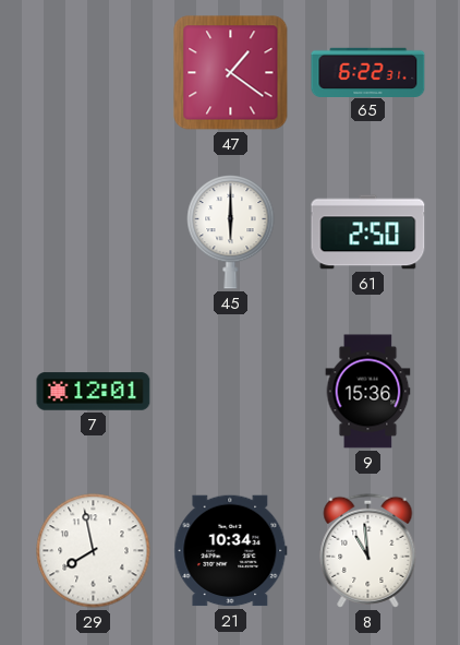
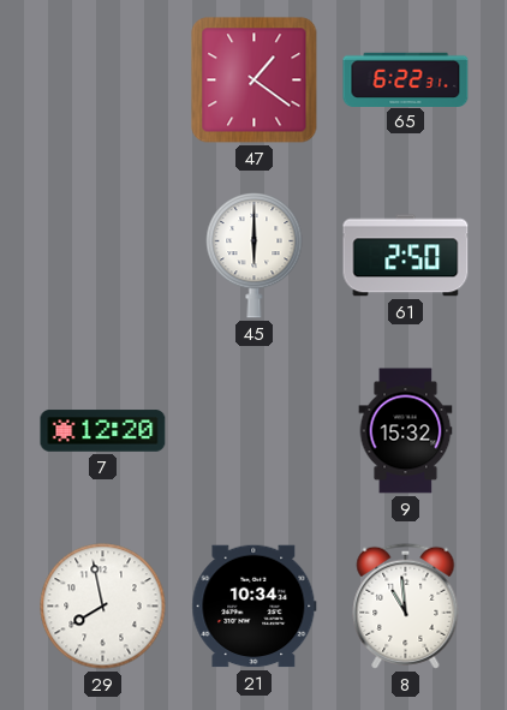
7: 12:01 -> 12:20 (103, 431)
9: 15:36 -> 15:32 (406, 431)
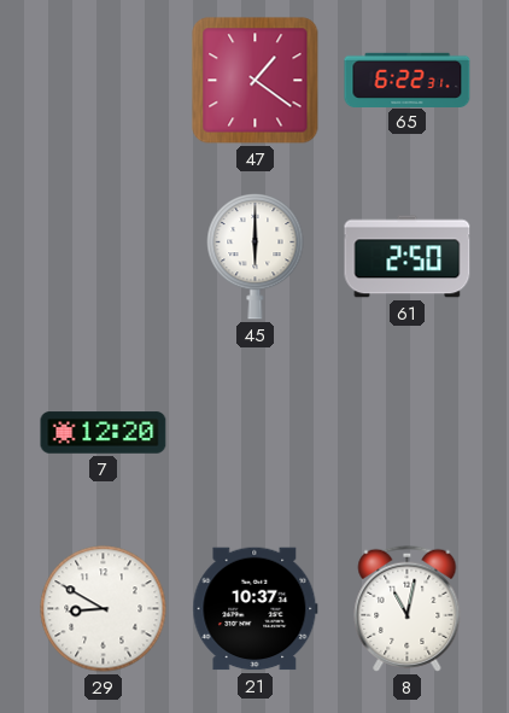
9: 15:32 -> none (406, 431)
29: 7:58 -> 8:50 (104, 609)
21: 10:34 -> 10:37 (256, 609)
8: 10:59 -> 11:02 (408, 608)
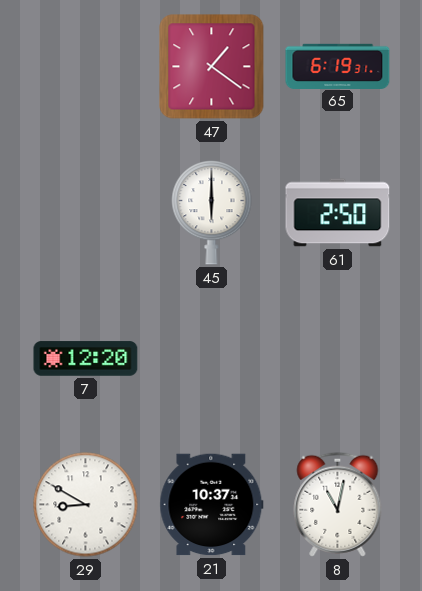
65: 6:22 -> 6:19 (338, 66)
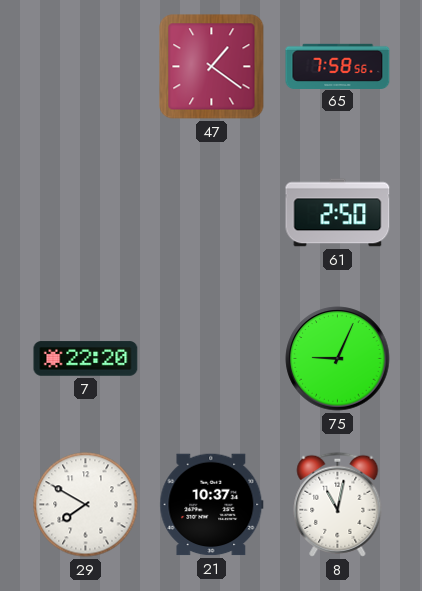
65: 6:19 -> 7:58 (338, 66)
45: 6:00 -> none (212, 213)
7: 12:20 -> 22:20 (86, 359)
75: none -> 9:04 (338, 359)
29: 8:50 -> 7:50 (86, 505)
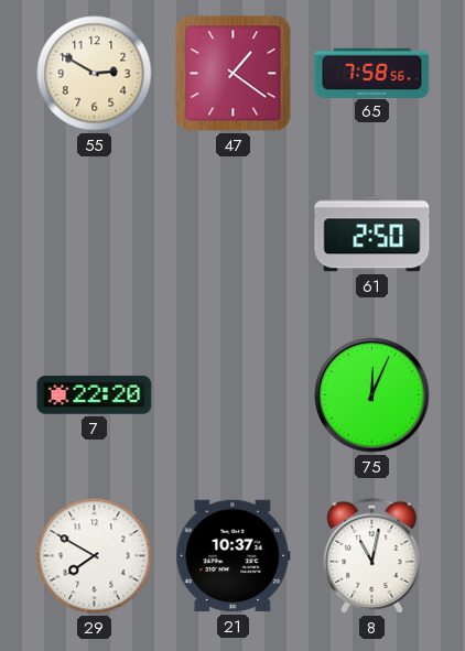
55: none -> 2:50 (95, 74)
75: 9:04 -> 12:04 (372, 395)
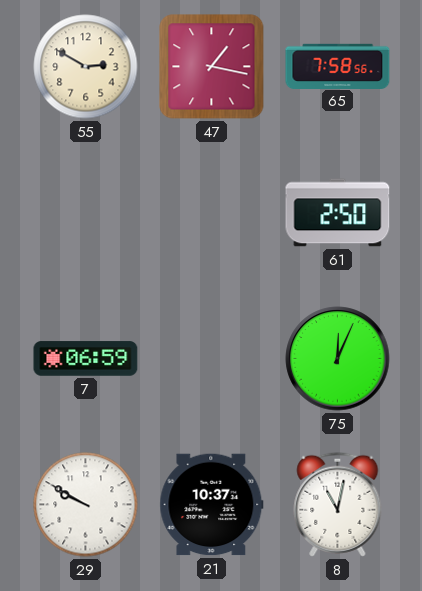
47: 1:21 -> 1:17 (212, 67)
7: 22:20 -> 06:59 (86, 359)
29: 7:50 -> 9:50 (86, 505)
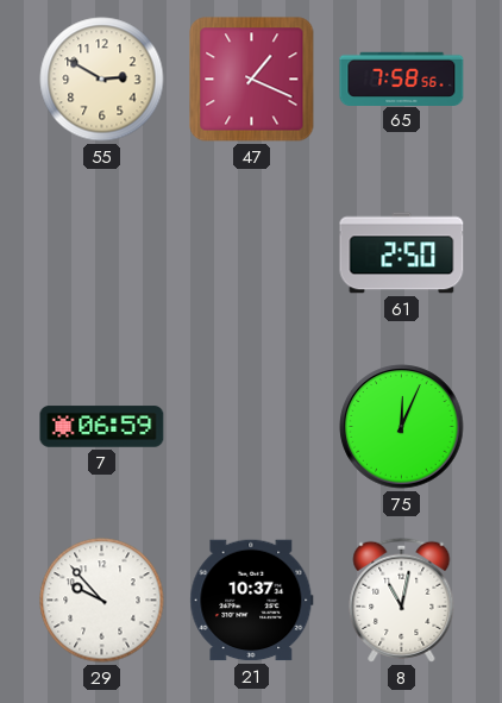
47: 1:17 -> 1:19 (252, 80)
29: 9:50 -> 9:53 (102, 601)
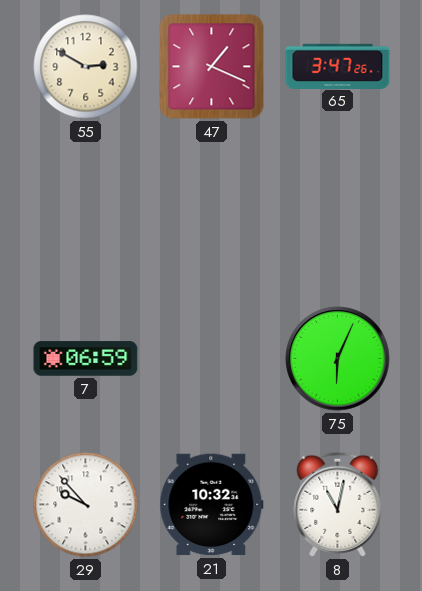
65: 7:58 -> 3:47 (338, 66)
61: 2:50 -> none (402, 253)
75: 12:04 -> 6:04 (338, 359)
21: 10:37 -> 10:32 (212, 505)
